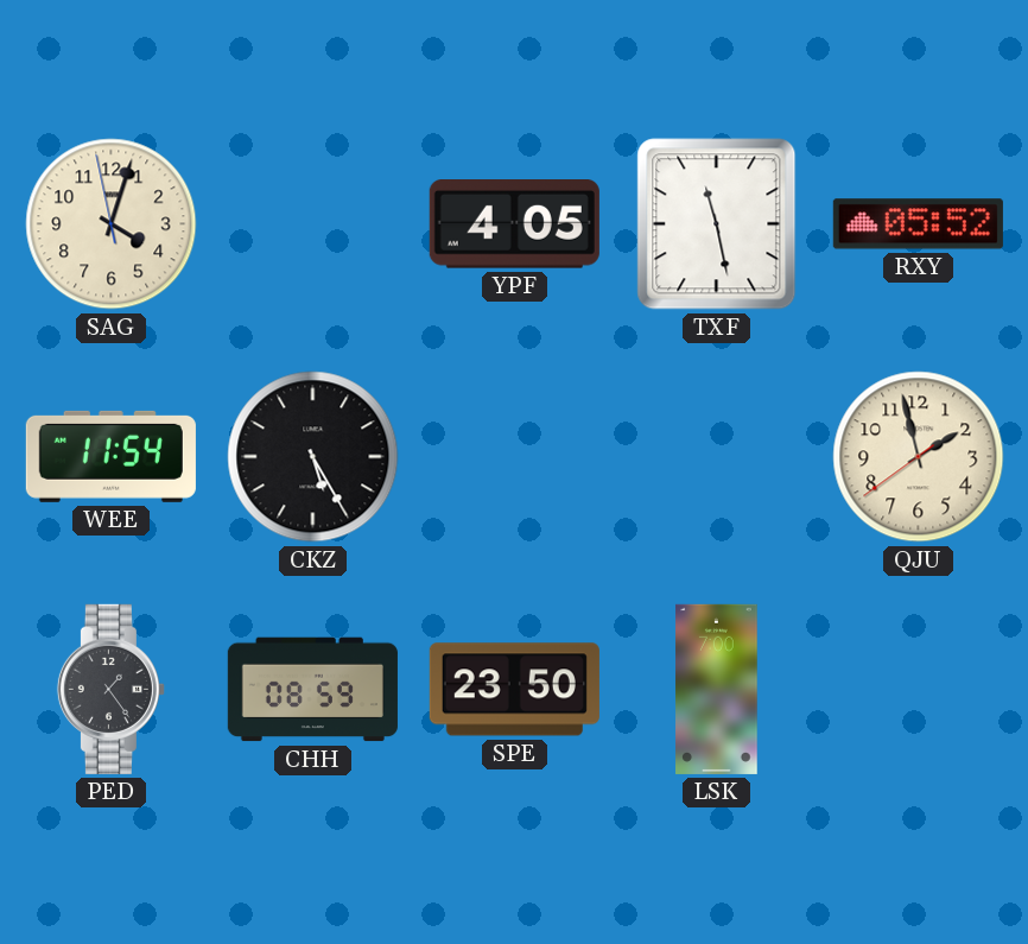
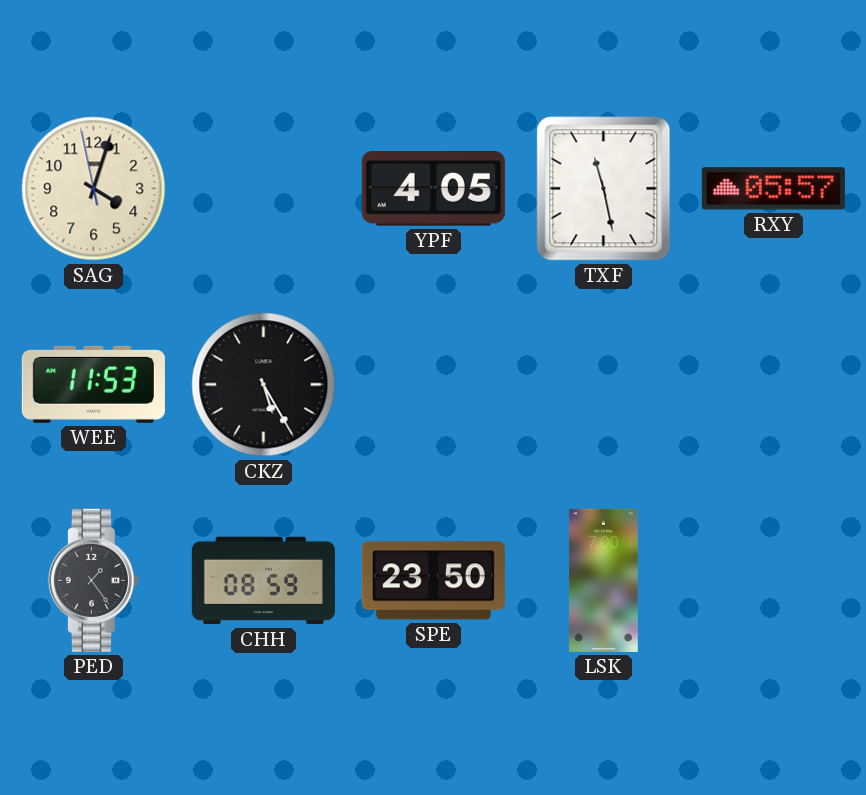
RXY: 05:52 -> 05:57 (773, 189)
WEE: 11:54 -> 11:53 (93, 384)
QJU: 1:57 -> none (919, 457)
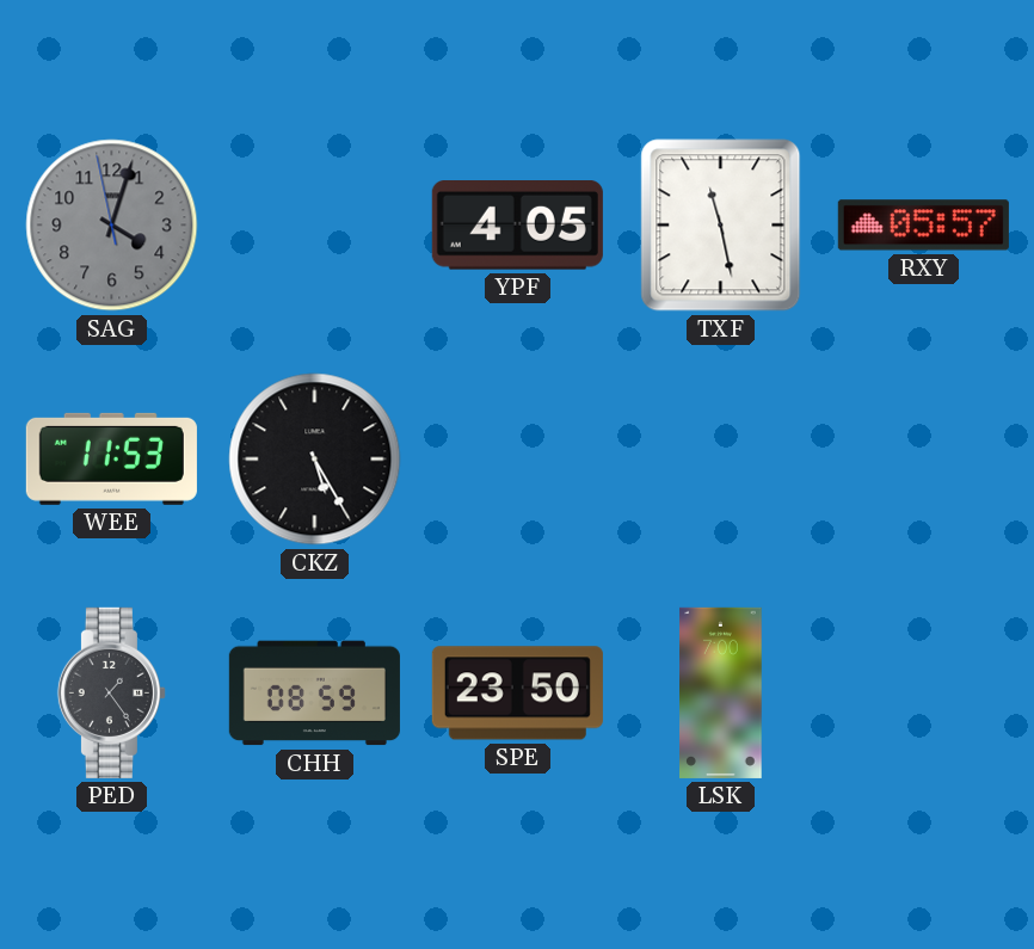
SAG dial: cream -> grey (112, 226)
